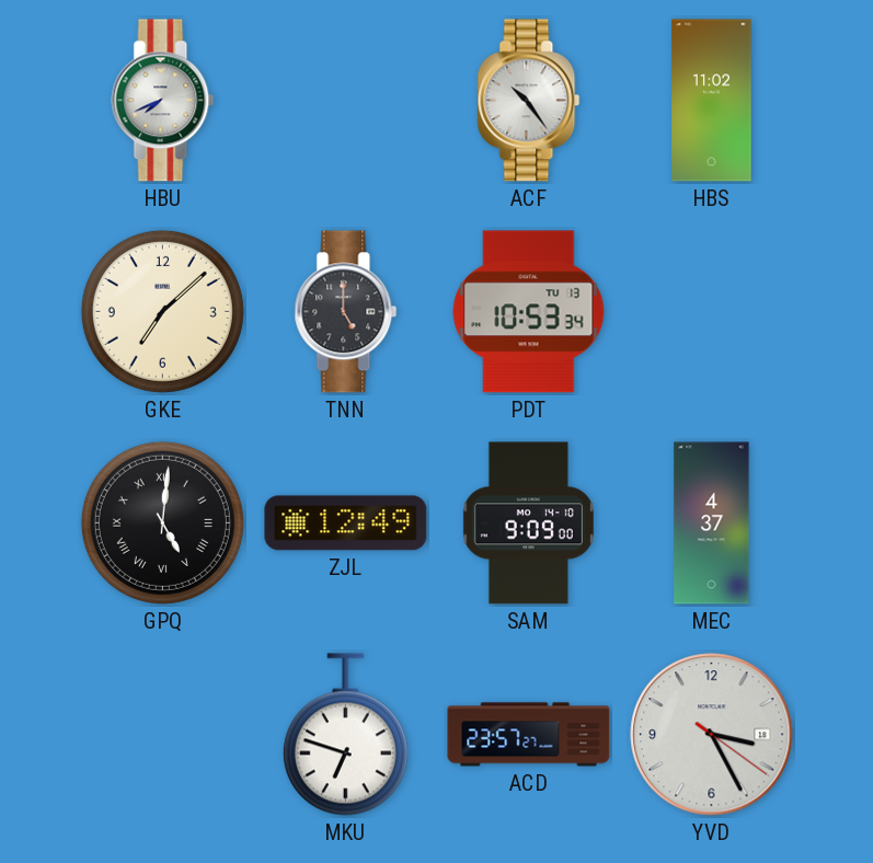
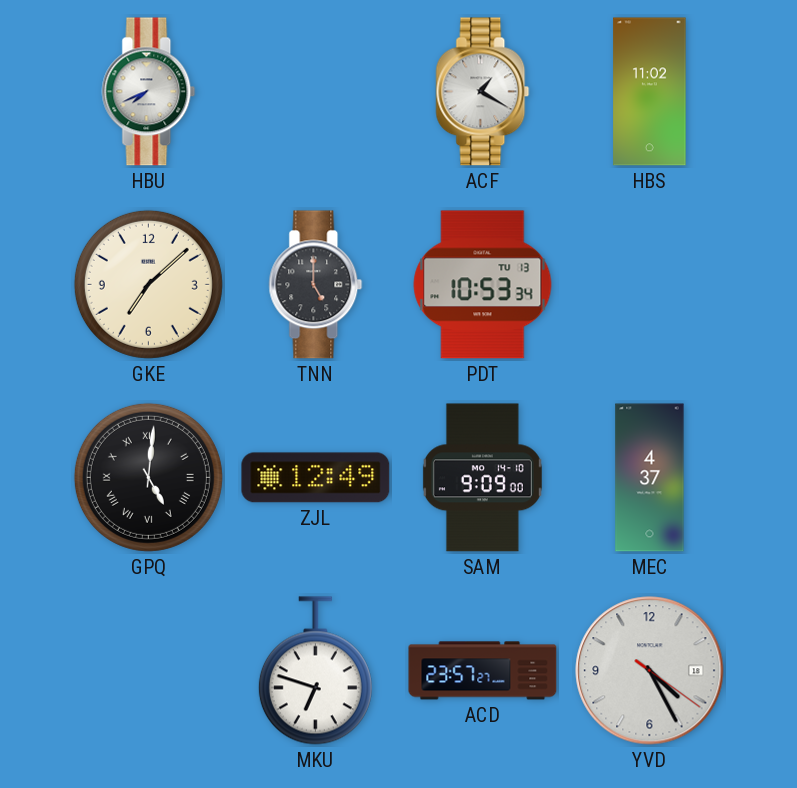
ACF: 10:24 -> 1:20 (483, 92)
YVD: 3:25 -> 4:25 (650, 671)
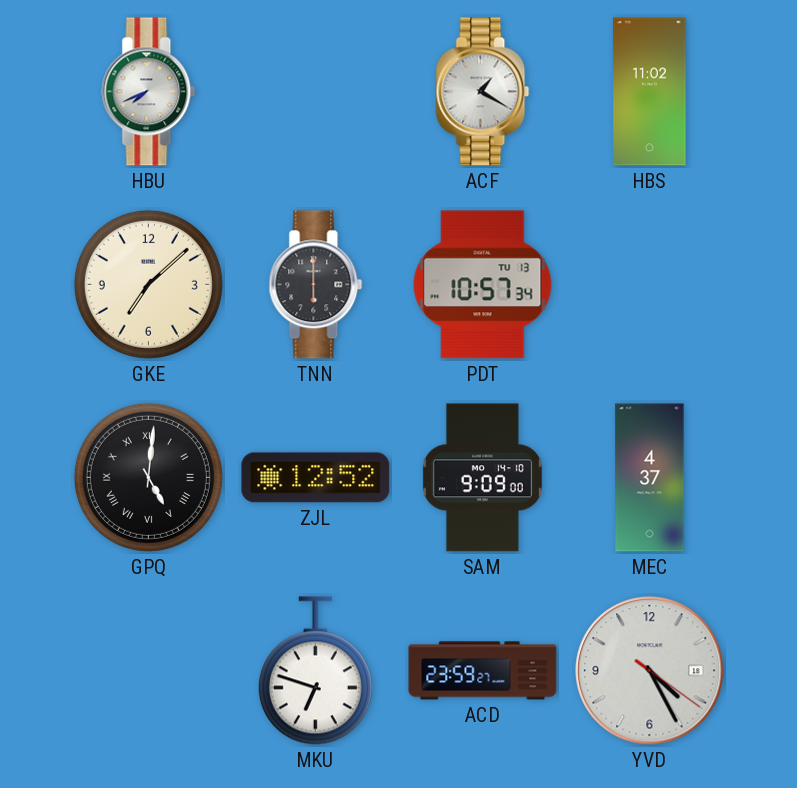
TNN: 5:00 -> 6:00 (316, 285)
PDT: 10:53 -> 10:57 (483, 285)
ZJL: 12:49 -> 12:52 (316, 478)
ACD: 23:57 -> 23:59 (483, 671)
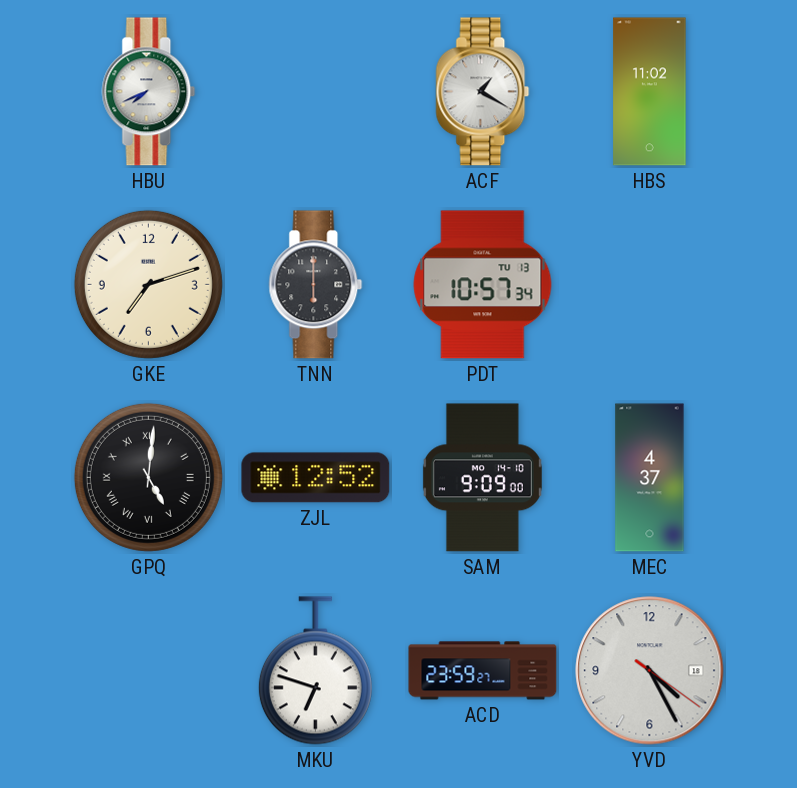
GKE: 7:08 -> 7:12 (148, 284)
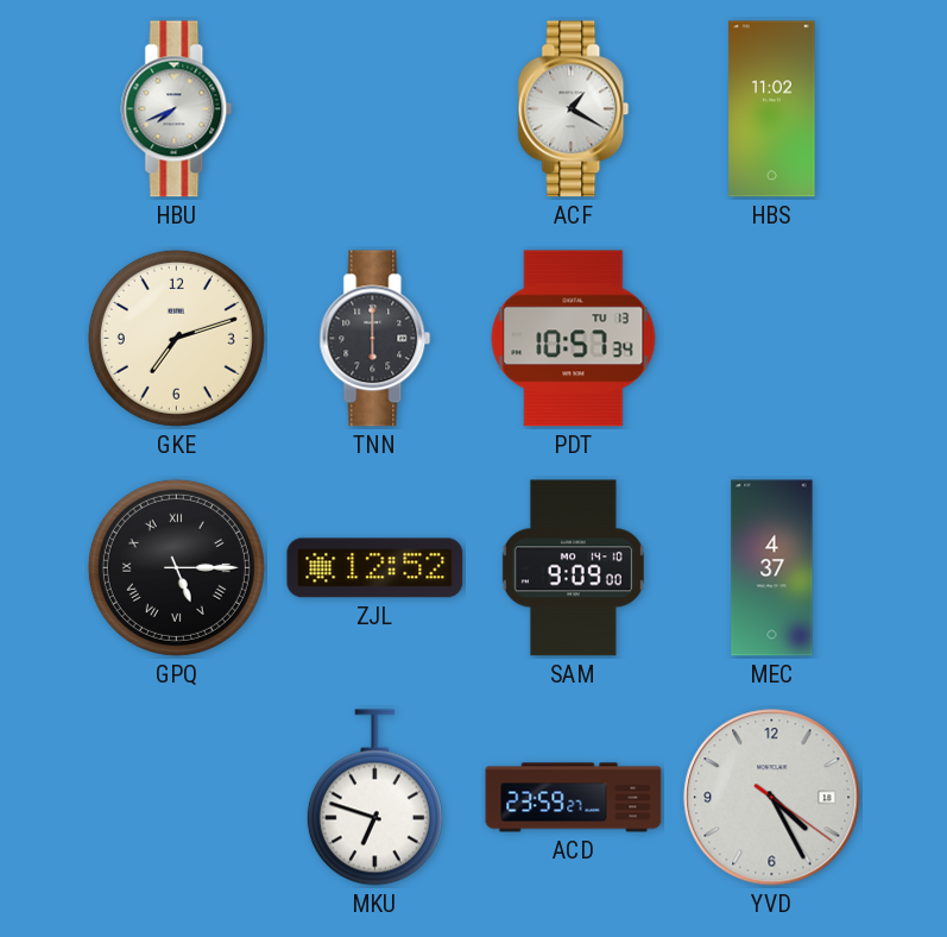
GPQ: 5:01 -> 5:15 (176, 567)
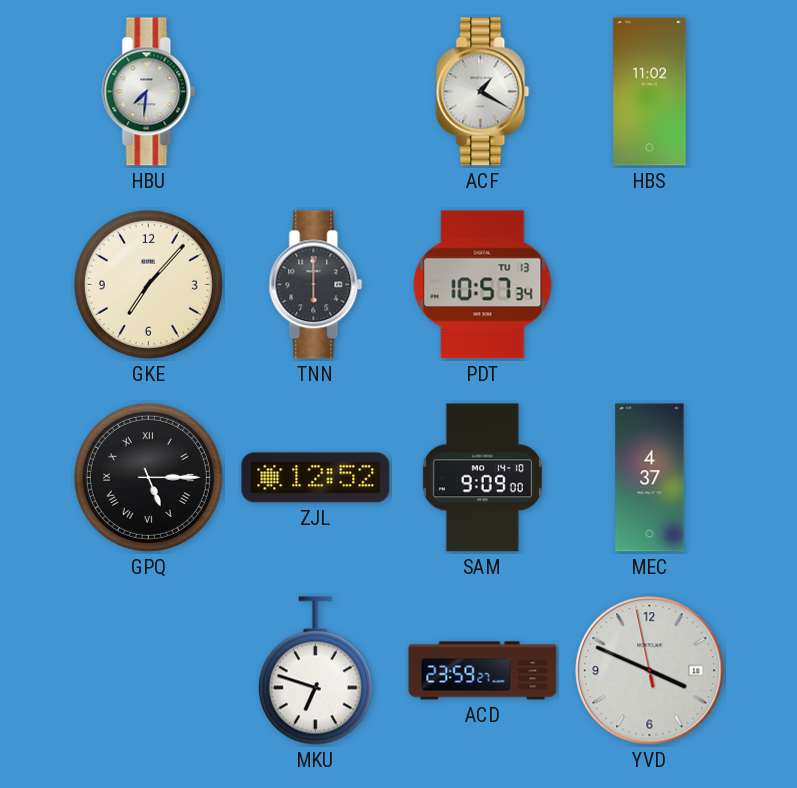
HBU: 7:41 -> 7:31 (149, 92)
GKE: 7:12 -> 7:07 (148, 284)
YVD: 4:25 -> 3:48 (650, 671)
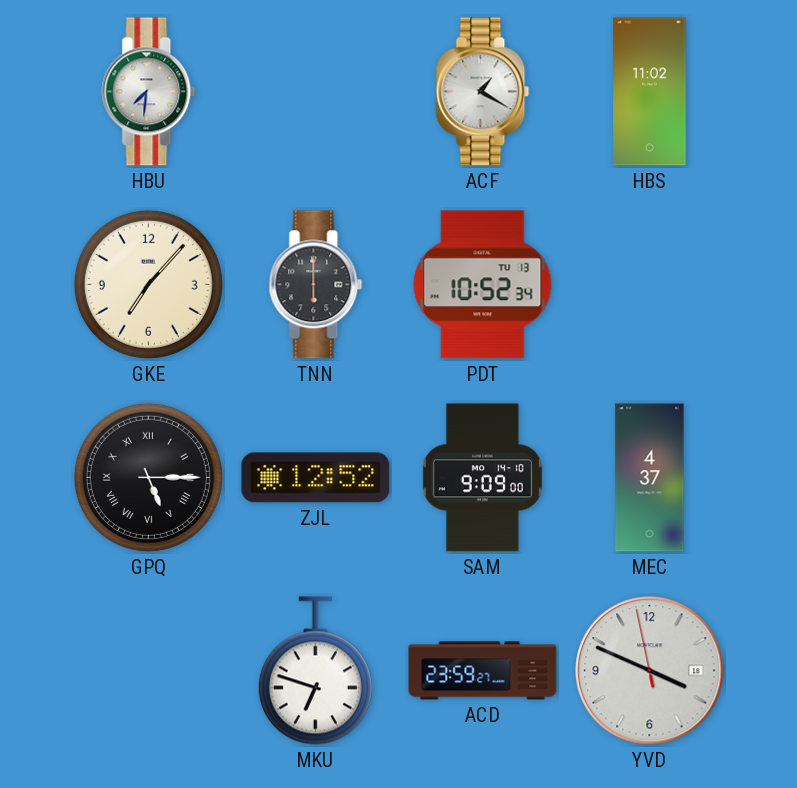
PDT: 10:57 -> 10:52 (483, 285)
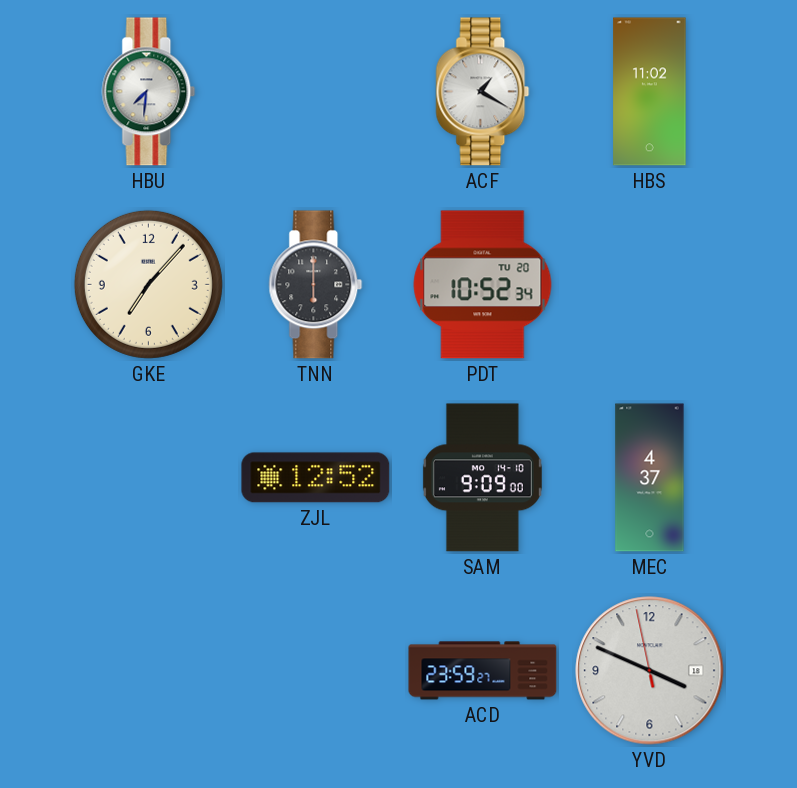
PDT date: TU 13 -> TU 20 (483, 285)
GPQ: 5:15 -> none (148, 477)
MKU: 6:48 -> none (315, 671)
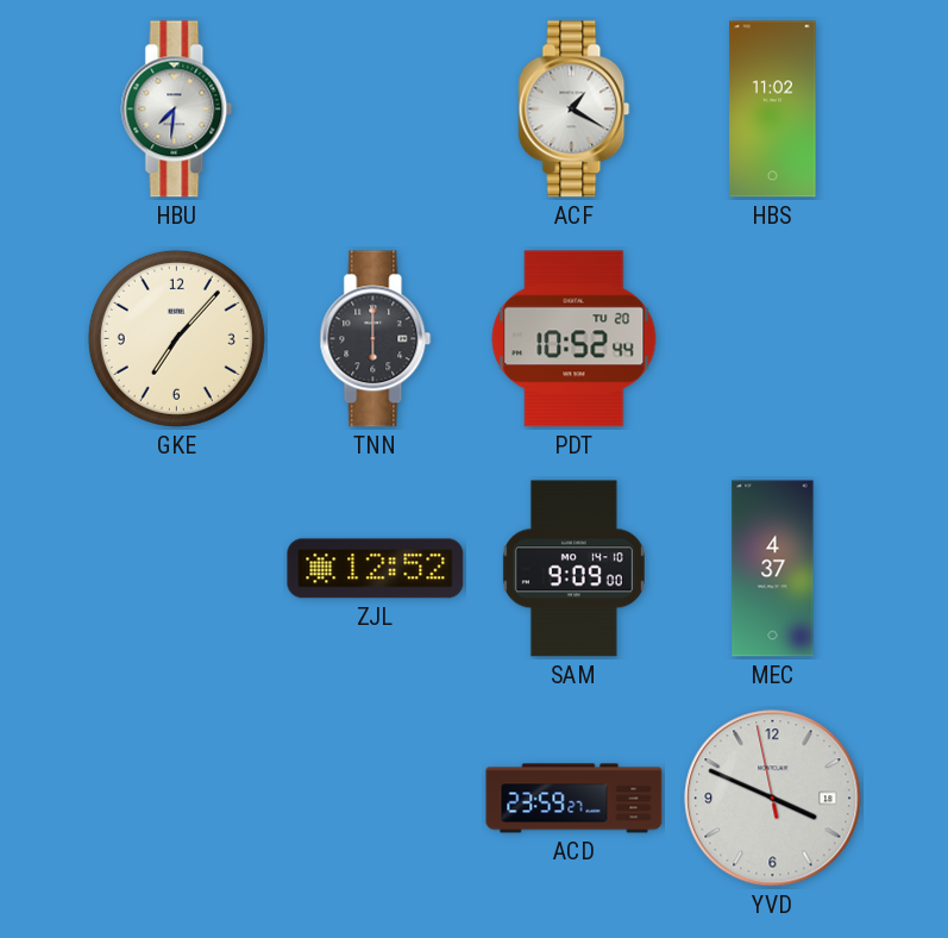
PDT: 10:52:34 -> 10:52:44 (575, 339)
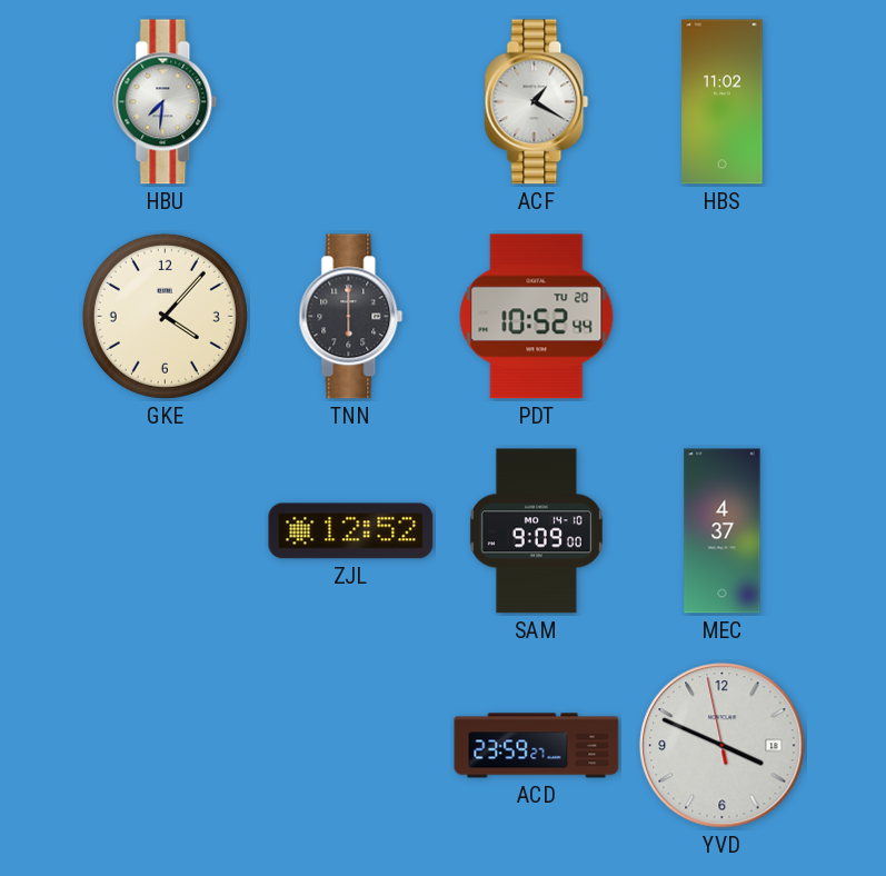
GKE: 7:07 -> 4:07 (165, 316)
